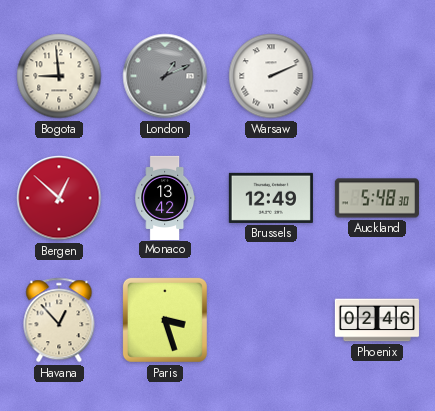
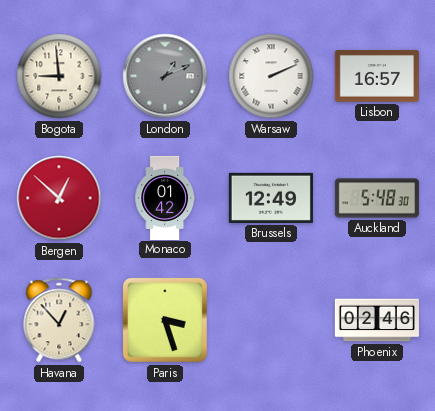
Lisbon: none -> 16:57 (377, 76)
Monaco: 13:42 -> 01:42 (165, 197)
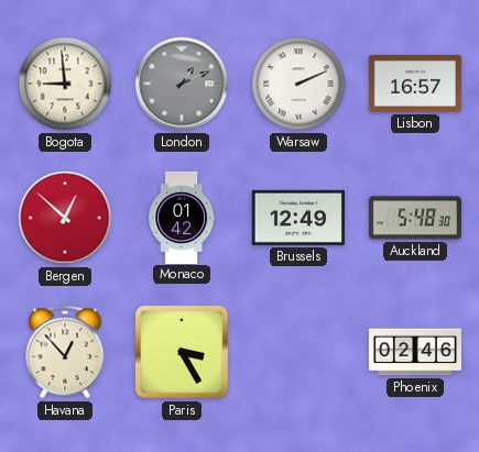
Paris: 3:27 -> 3:25 (182, 352)
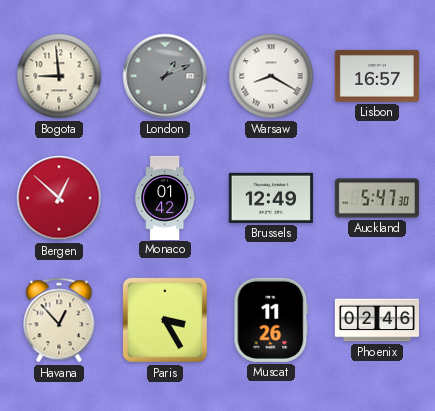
Warsaw: 2:11 -> 8:20 (271, 76)
Auckland: 5:48 -> 5:47 (377, 198)
Muscat: none -> 11:26 (271, 320)
